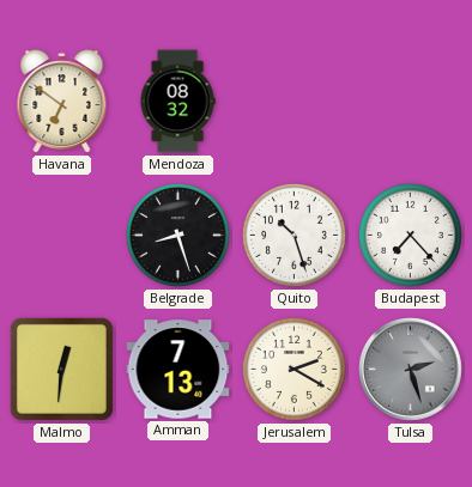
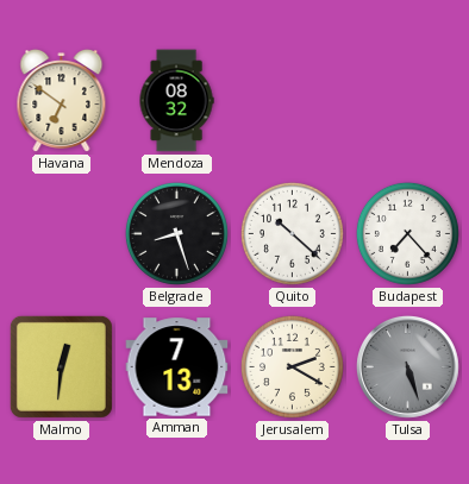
Quito: 10:27 -> 10:22 (292, 233)
Tulsa: 2:27 -> 5:27 (408, 367)
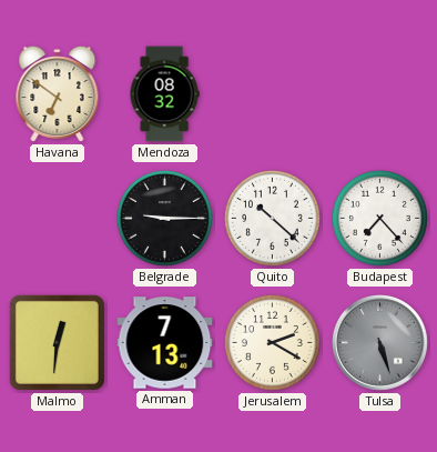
Belgrade: 8:27 -> 9:15 (164, 218)
